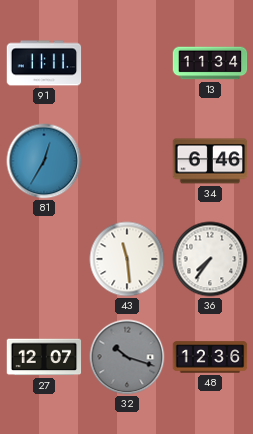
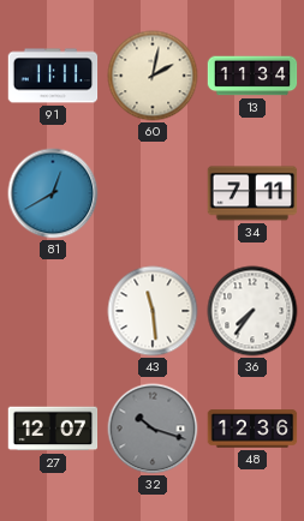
60: none -> 2:02 (153, 76)
81: 12:35 -> 12:40 (53, 193)
34: 6:46 -> 7:11 (252, 193)
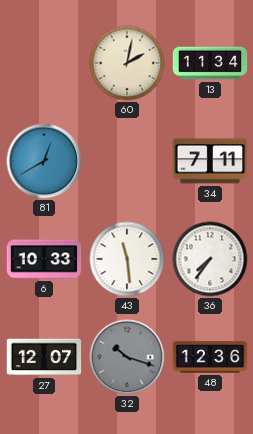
91: 11:11 -> none (53, 76)
6: none -> 10:33 (44, 259)
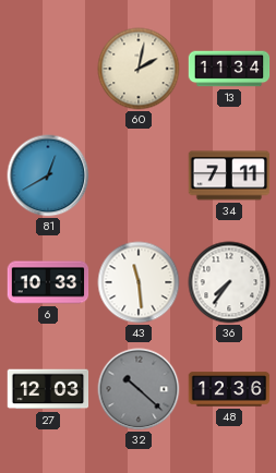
27: 12:07 -> 12:03 (48, 389)
32: 10:18 -> 10:22 (139, 389)
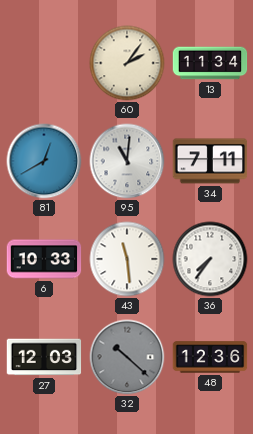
60: 2:02 -> 2:06 (127, 63)
95: none -> 11:01 (127, 161)
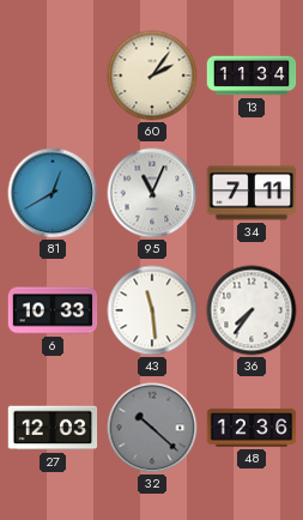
95: 11:01 -> 11:04 (152, 193)
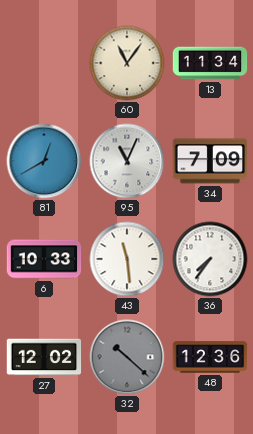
60: 2:06 -> 11:06 (127, 63)
34: 7:11 -> 7:09 (210, 161)
27: 12:03 -> 12:02 (44, 357)
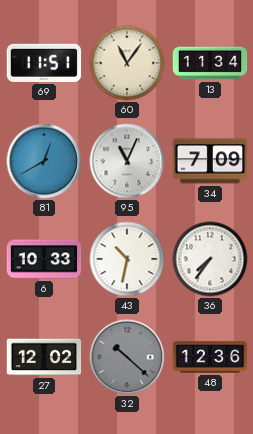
69: none -> 11:51 (44, 63)
43: 11:29 -> 10:32 (127, 259)
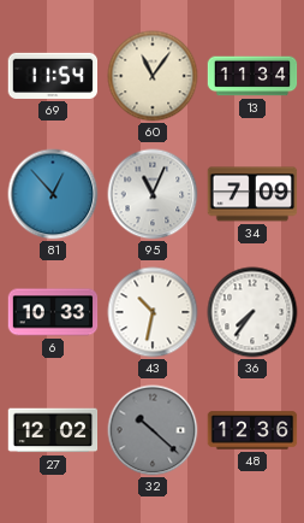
69: 11:51 -> 11:54 (53, 76)
81: 12:40 -> 12:53 (53, 194)
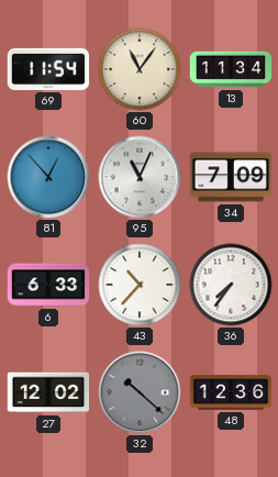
6: 10:33 -> 6:33 (48, 285)
43: 10:32 -> 10:37 (140, 285)
